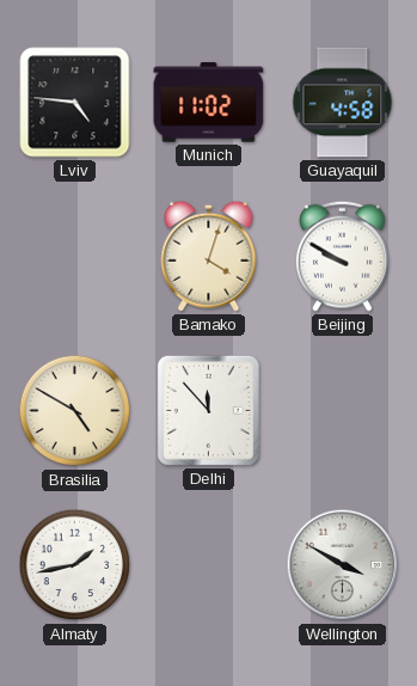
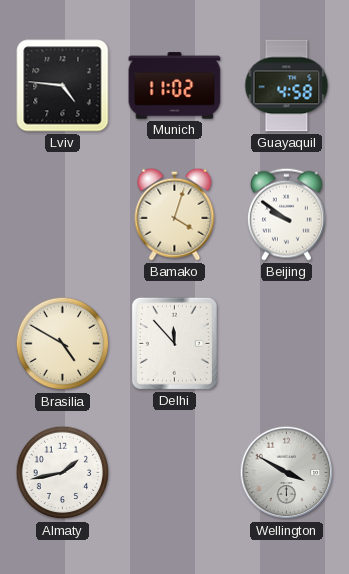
Beijing: 9:50 -> 9:51 (287, 214)
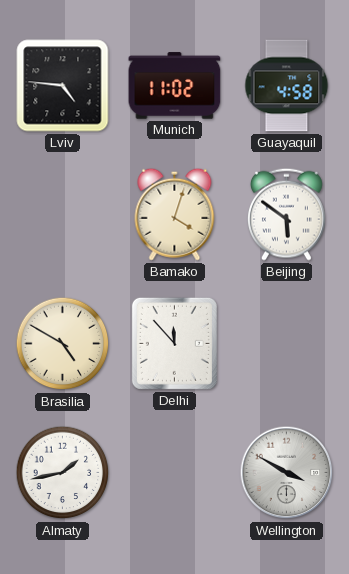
Beijing: 9:51 -> 5:51 (287, 214)
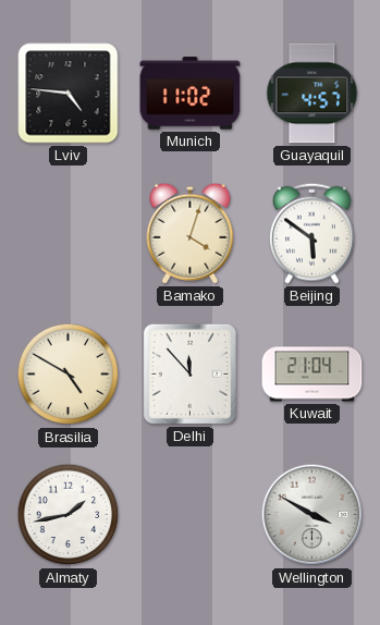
Guayaquil: 4:58 -> 4:57 (312, 94)
Kuwait: none -> 21:04 (312, 375)
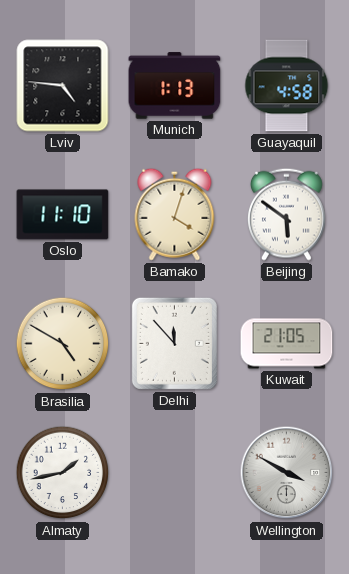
Munich: 11:02 -> 1:13 (175, 86)
Guayaquil: 4:57 -> 4:58 (287, 86)
Oslo: none -> 11:10 (63, 215)
Kuwait: 21:04 -> 21:05 (287, 344)
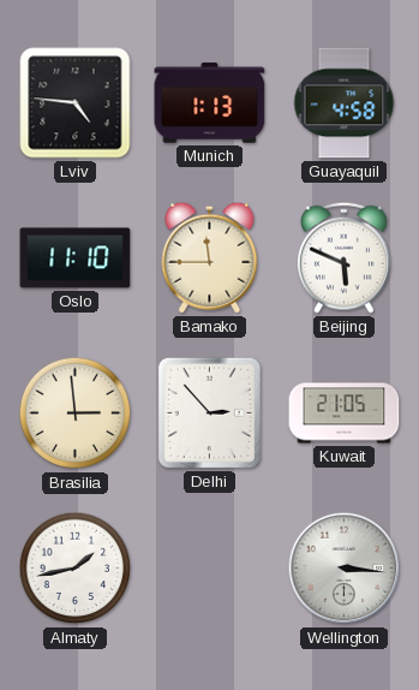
Bamako: 4:03 -> 11:45 (210, 257)
Beijing: 5:51 -> 5:49 (345, 257)
Brasilia: 4:50 -> 2:59 (76, 414)
Delhi: 11:53 -> 2:53 (209, 412)
Wellington: 3:50 -> 3:16 (345, 569)
